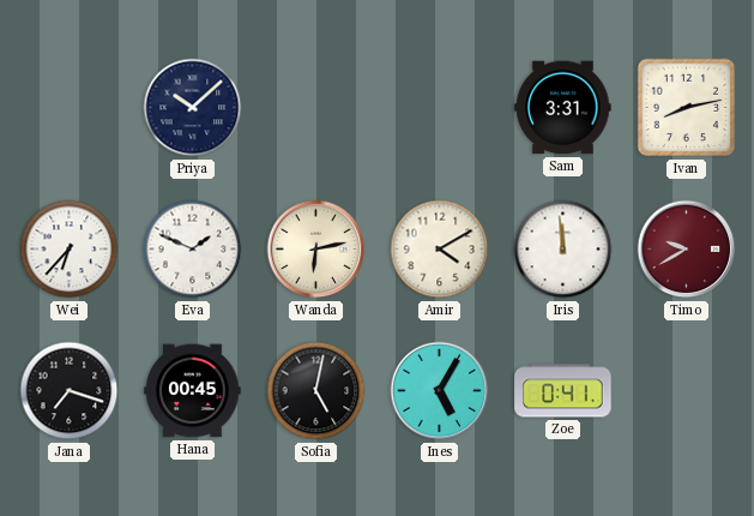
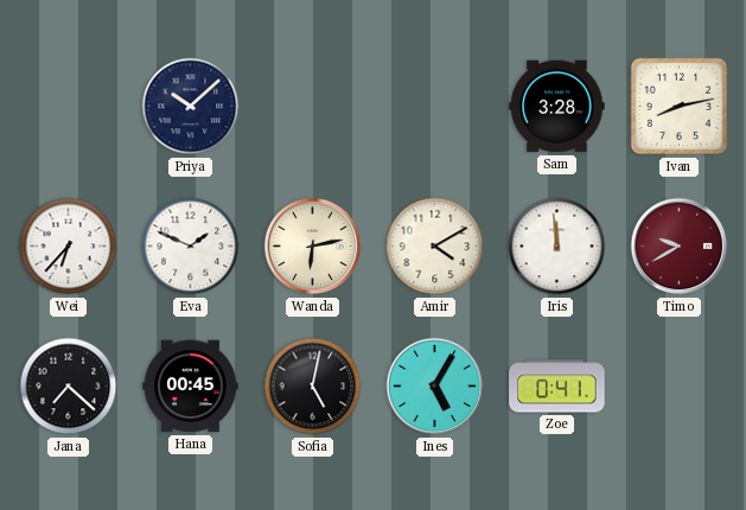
Sam: 3:31 -> 3:28 (557, 107)
Jana: 7:18 -> 7:22 (69, 387)
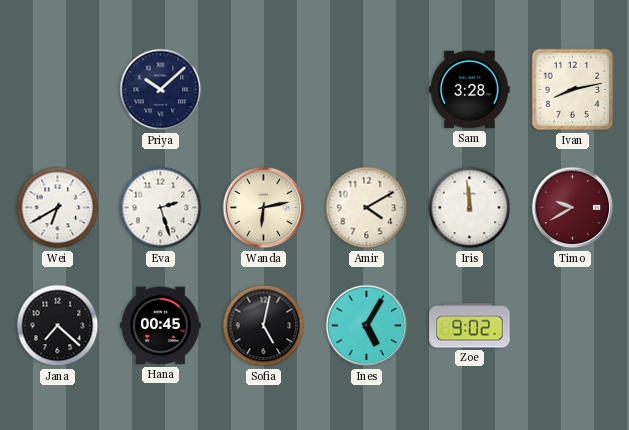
Wei: 6:37 -> 6:40 (58, 208)
Eva: 1:49 -> 2:27 (161, 208)
Zoe: 0:41 -> 9:02 (470, 326)
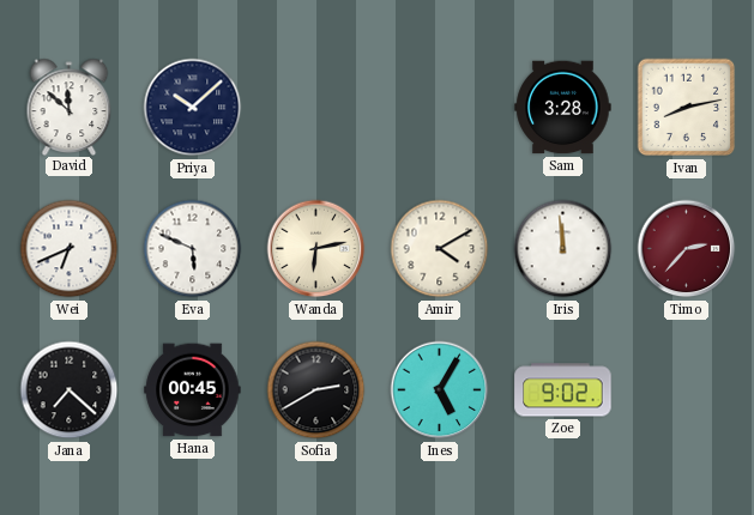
David: none -> 11:52 (70, 107)
Wei: 6:40 -> 6:41 (70, 249)
Eva: 2:27 -> 5:49 (193, 249)
Timo: 9:40 -> 2:37 (687, 249)
Sofia: 5:02 -> 2:40 (316, 390)
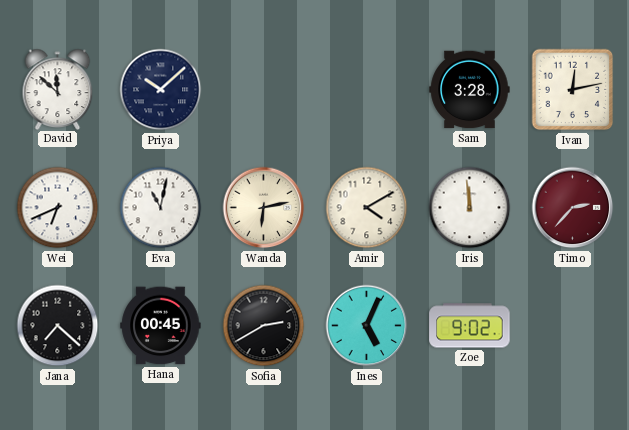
Ivan: 8:13 -> 12:13 (573, 90)
Eva: 5:49 -> 11:02 (161, 208)
Ines: 5:05 -> 5:04 (367, 326)
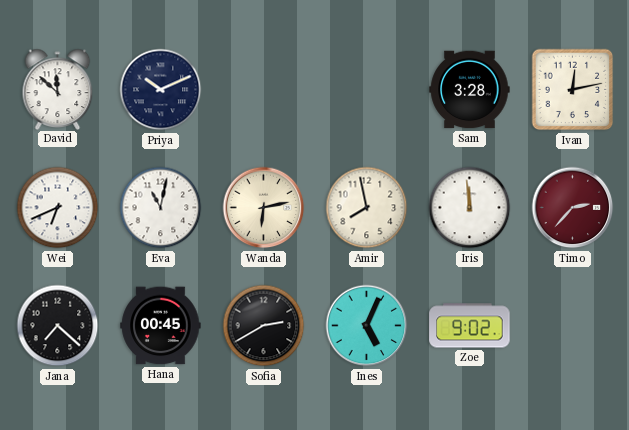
Priya: 10:08 -> 10:11 (161, 90)
Amir: 4:10 -> 7:58 (367, 208)
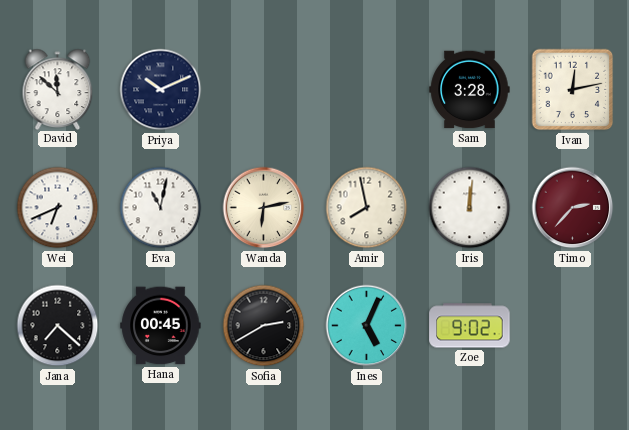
Iris: 11:59 -> 12:01 (470, 208)
